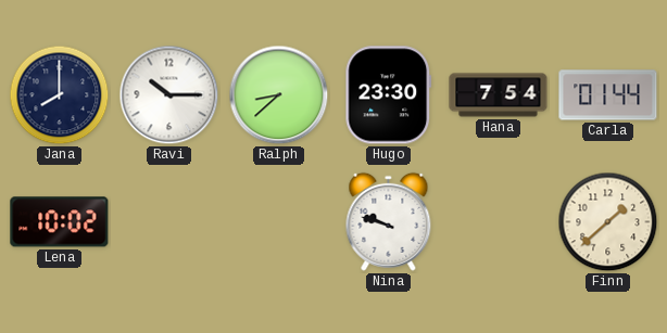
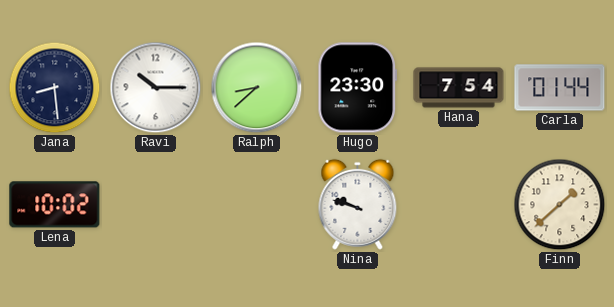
Jana: 8:00 -> 8:29 (55, 88)
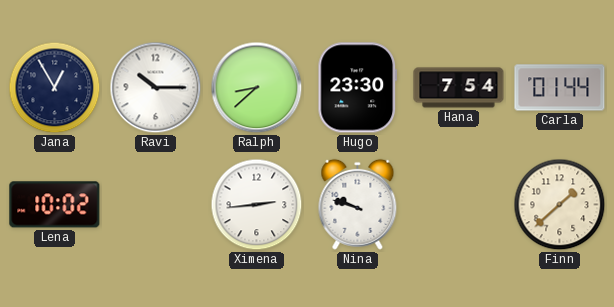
Jana: 8:29 -> 12:55 (55, 88)
Ximena: none -> 2:44 (257, 205)
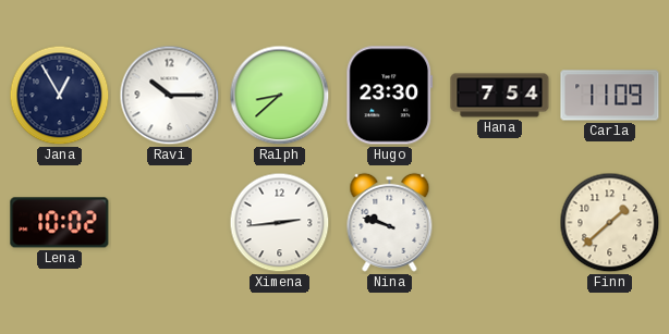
Carla: 01:44 -> 11:09 (610, 96)
